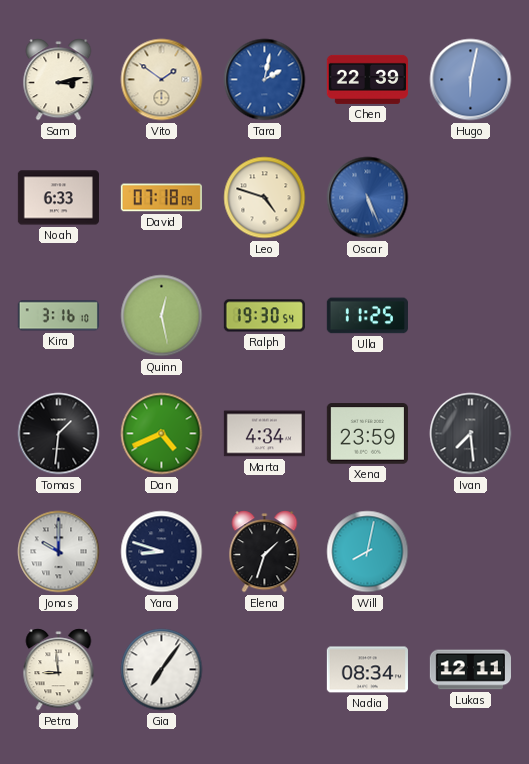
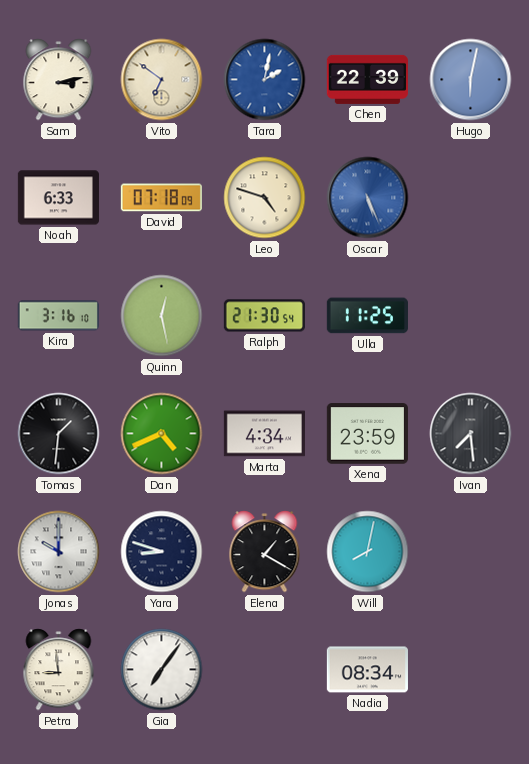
Vito: 1:51 -> 6:51 (162, 80)
Ralph: 19:30 -> 21:30 (264, 316)
Elena: 1:33 -> 1:20 (265, 552)
Lukas: 12:11 -> none (470, 670)
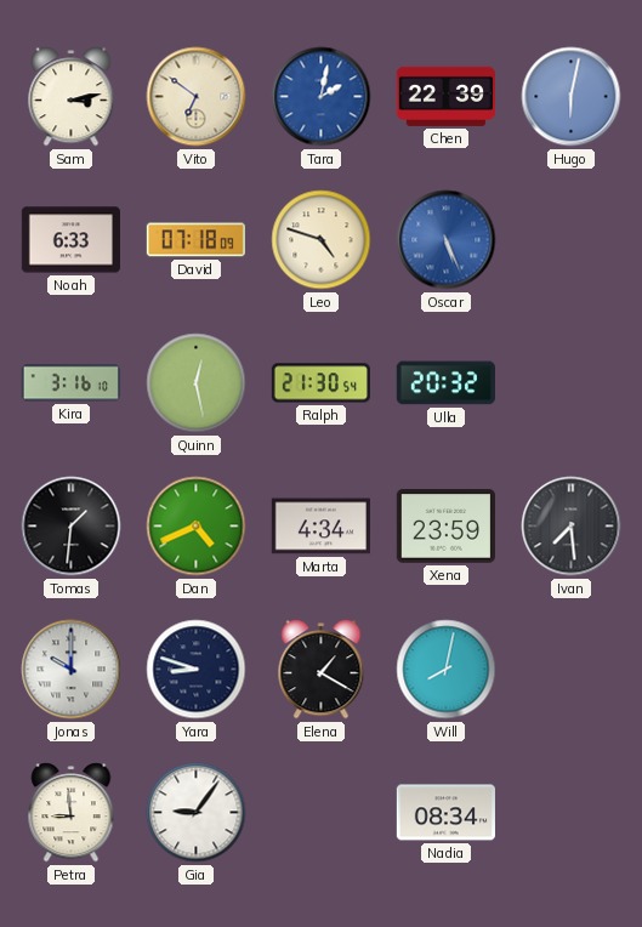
Ulla: 11:25 -> 20:32 (445, 383)
Gia: 7:06 -> 9:06 (197, 813)
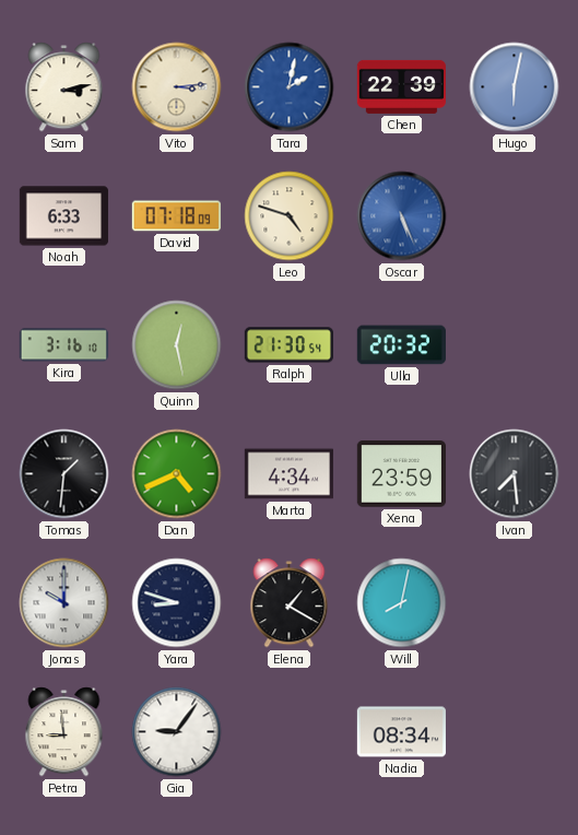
Vito: 6:51 -> 3:14 (177, 87)
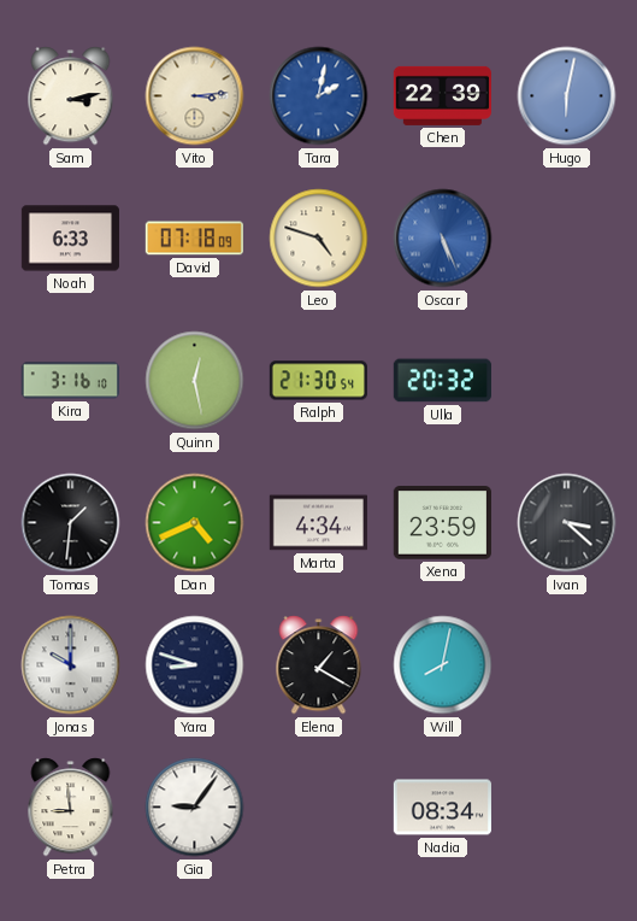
Ivan: 7:29 -> 3:22 (567, 523)
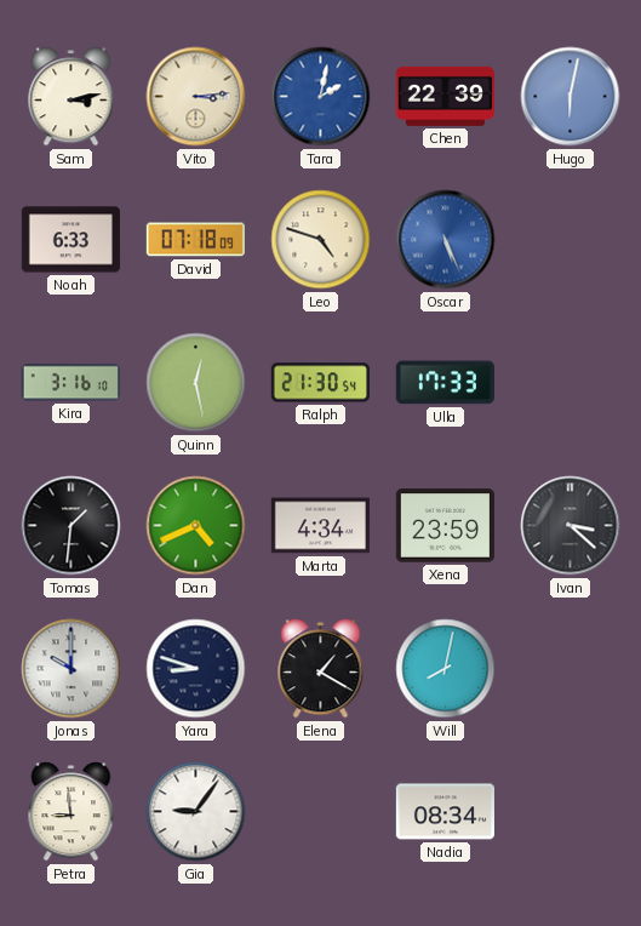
Ulla: 20:32 -> 17:33 (445, 383)
